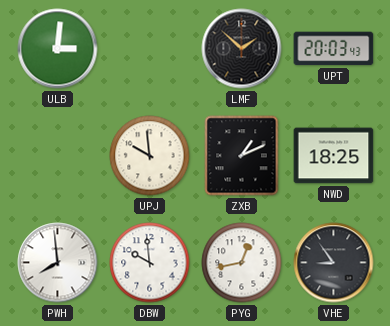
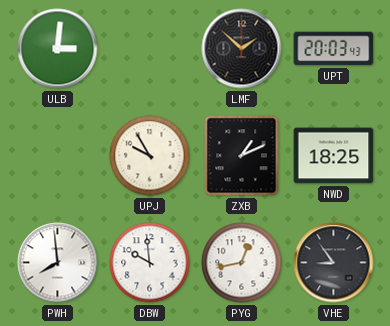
UPJ: 9:59 -> 9:55 (150, 156)
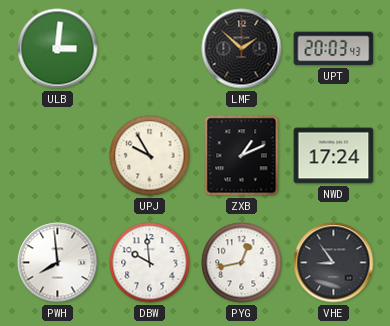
NWD: 18:25 -> 17:24 (334, 156)
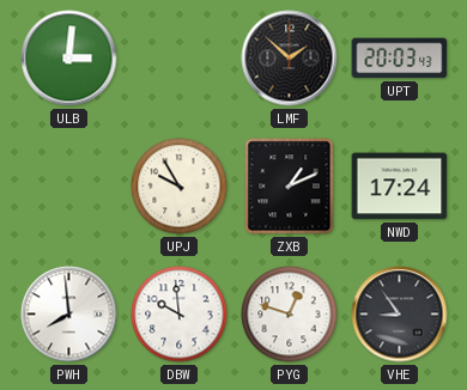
PYG: 12:43 -> 12:48 (290, 315)
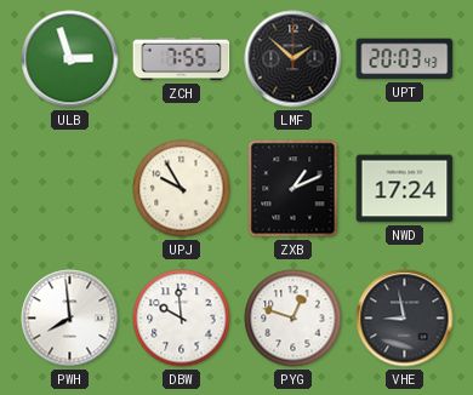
ULB: 3:01 -> 2:57 (70, 59)
ZCH: none -> 7:55 (182, 59)
VHE: 8:54 -> 8:58 (405, 319)
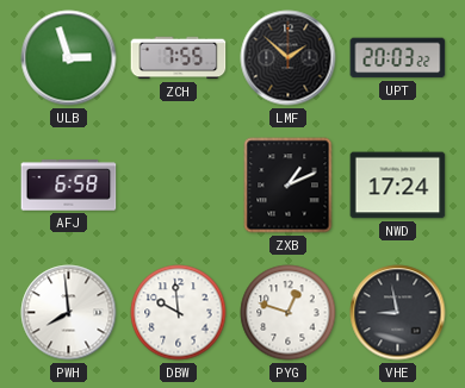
UPT: 20:03:43 -> 20:03:22 (398, 58)
AFJ: none -> 6:58 (69, 186)
UPJ: 9:55 -> none (182, 189)
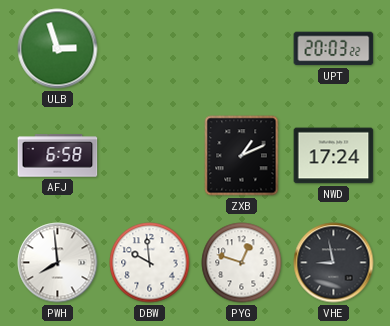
ZCH: 7:55 -> none (179, 58)
LMF: 1:52 -> none (289, 58)
